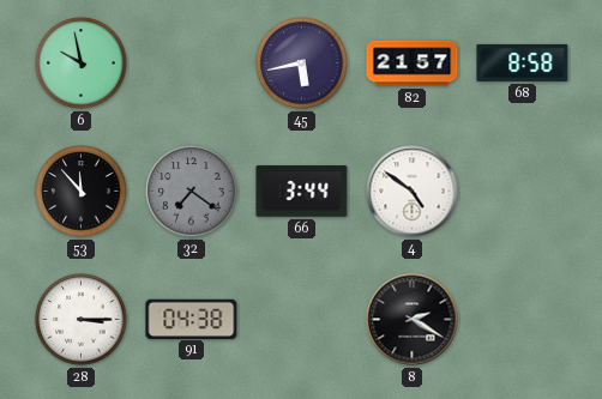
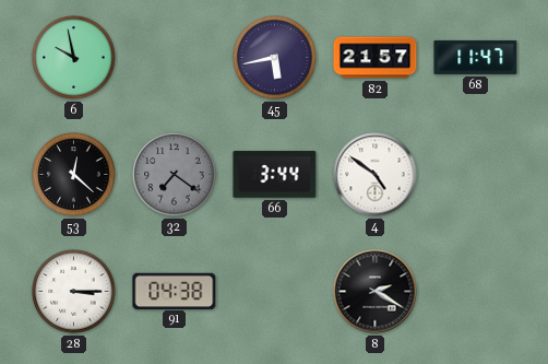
68: 8:58 -> 11:47 (476, 57)
53: 11:53 -> 12:22 (74, 175)
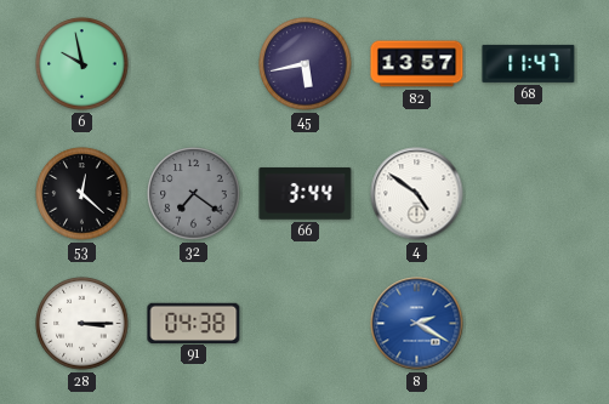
82: 21:57 -> 13:57 (417, 64)
8 dial: black -> blue (417, 324)
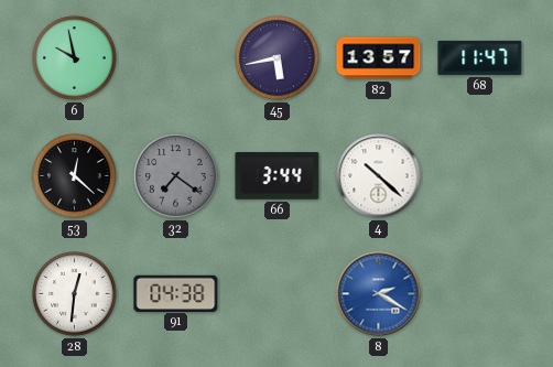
4: 4:51 -> 10:22 (379, 176)
28: 3:15 -> 12:31 (75, 294)
